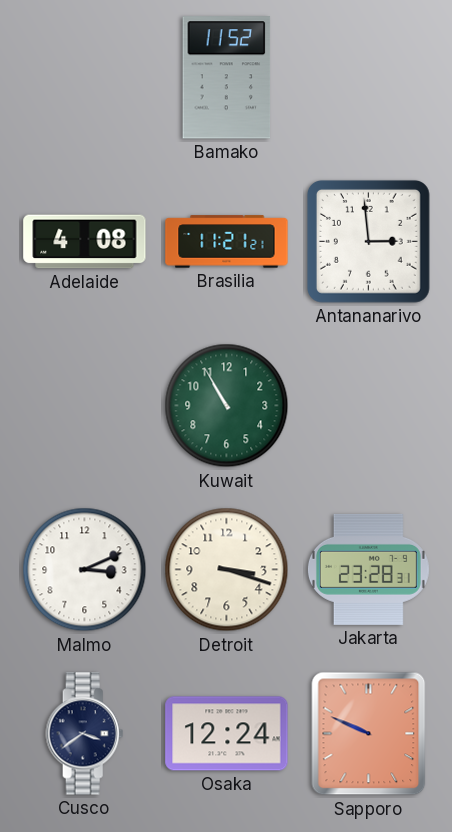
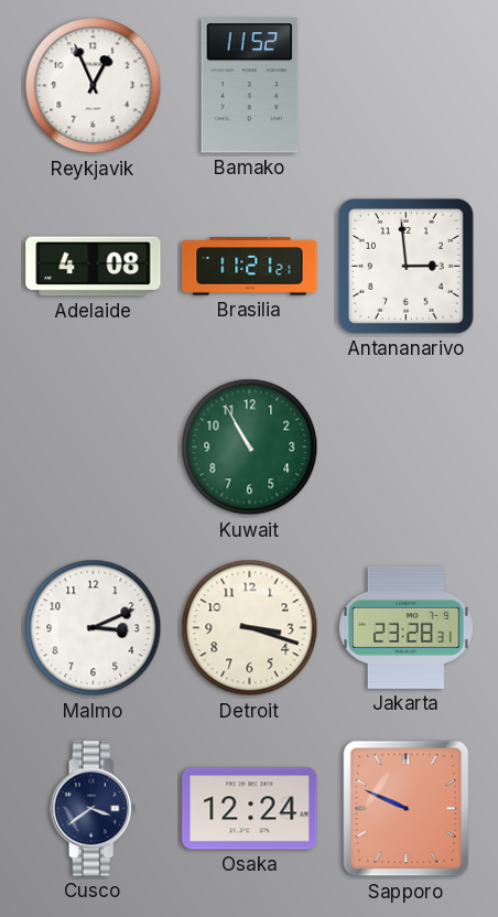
Reykjavik: none -> 12:56 (94, 86)
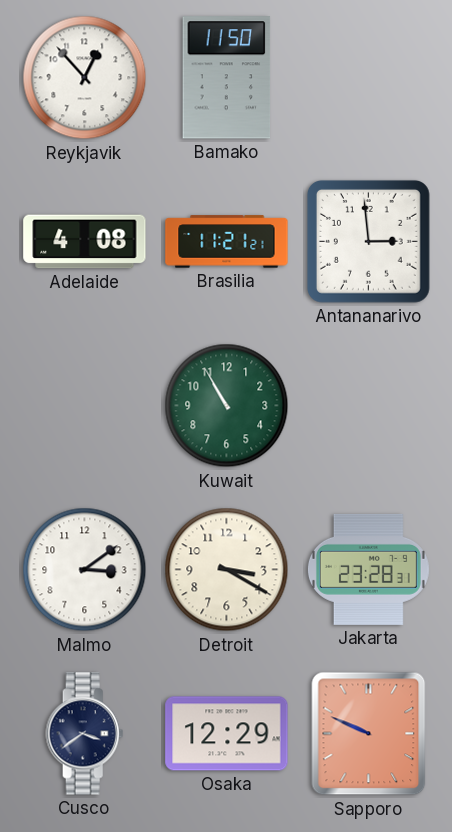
Reykjavik: 12:56 -> 12:53 (85, 78)
Bamako: 11:52 -> 11:50 (227, 78)
Malmo: 3:11 -> 3:09 (85, 570)
Detroit: 3:18 -> 3:20 (227, 570)
Osaka: 12:24 -> 12:29 (227, 734)
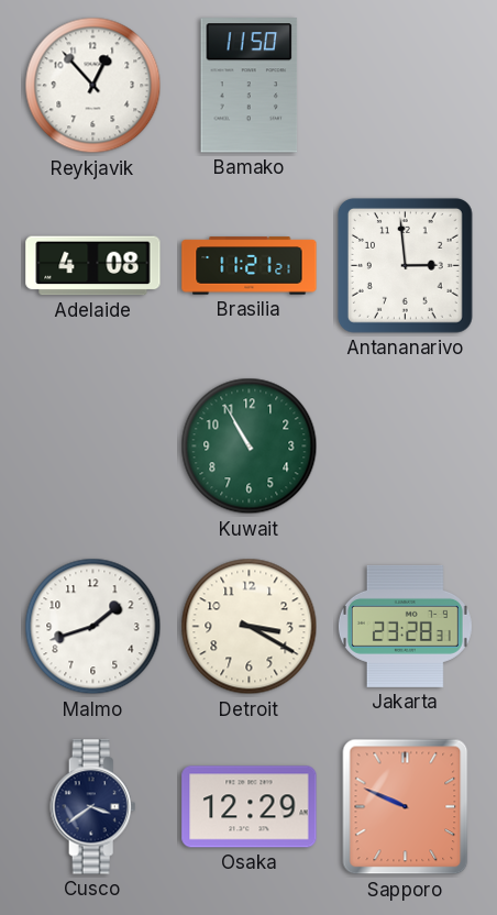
Malmo: 3:09 -> 1:42 (93, 627)
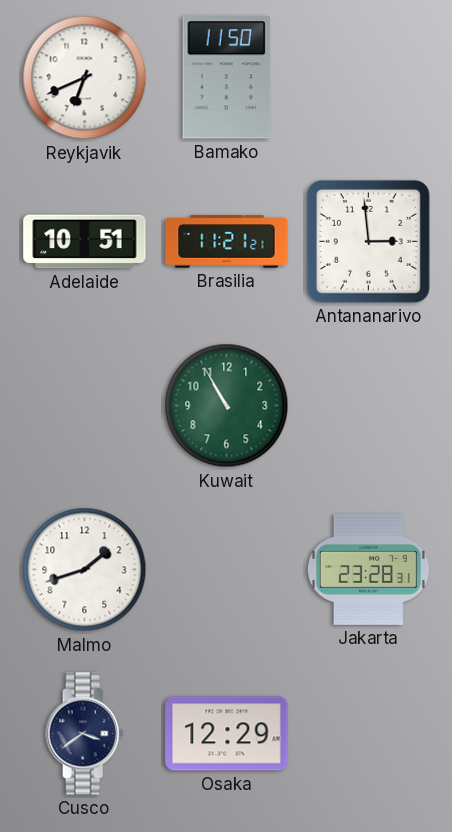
Reykjavik: 12:53 -> 6:41 (85, 78)
Adelaide: 4:08 -> 10:51 (85, 242)
Detroit: 3:20 -> none (250, 627)
Sapporo: 9:49 -> none (406, 807)
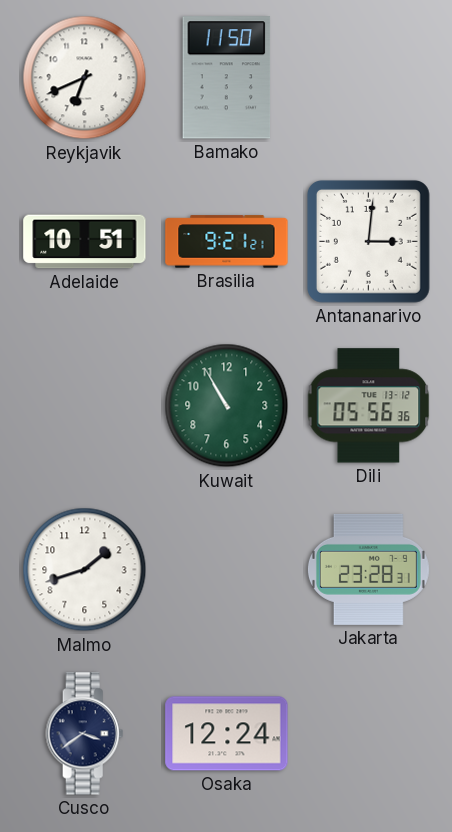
Brasilia: 11:21 -> 9:21 (227, 242)
Antananarivo: 2:59 -> 3:01 (368, 241)
Dili: none -> 05:56 (369, 406)
Osaka: 12:29 -> 12:24 (227, 734)
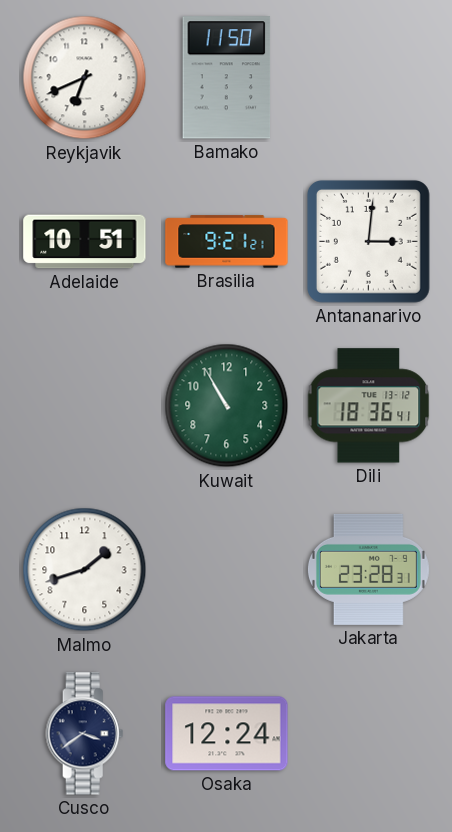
Dili: 05:56 -> 18:36 (369, 406)
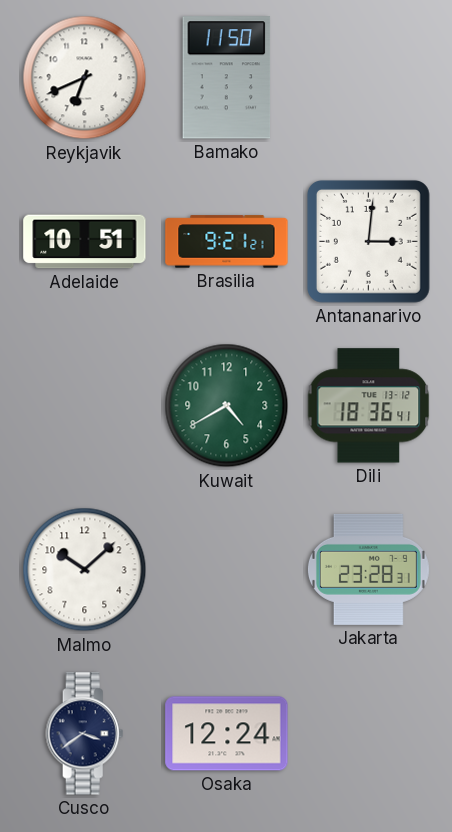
Kuwait: 10:55 -> 4:40 (227, 406)
Malmo: 1:42 -> 10:08 (85, 570)
